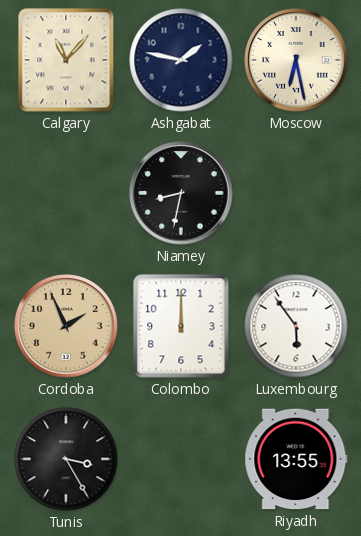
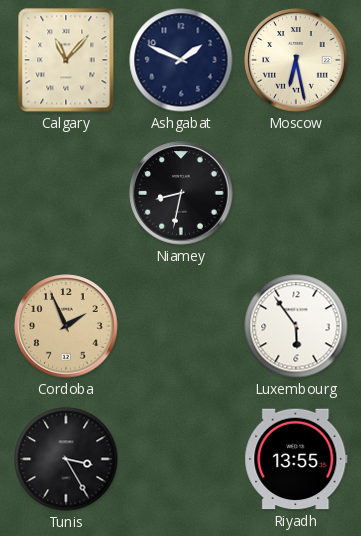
Ashgabat: 1:47 -> 1:49 (181, 60)
Colombo: 12:00 -> none (181, 326)
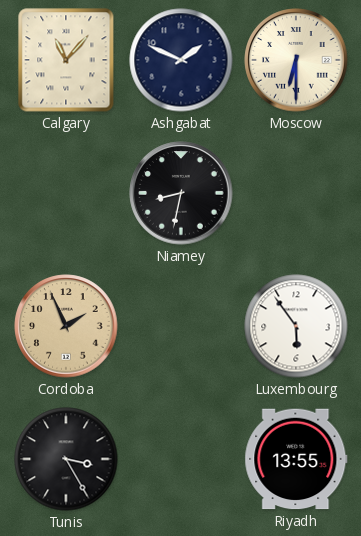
Moscow: 6:28 -> 6:30 (296, 60)
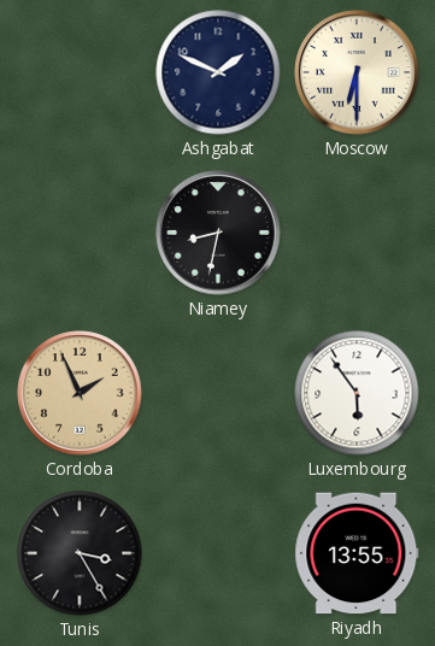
Calgary: 11:07 -> none (66, 60)
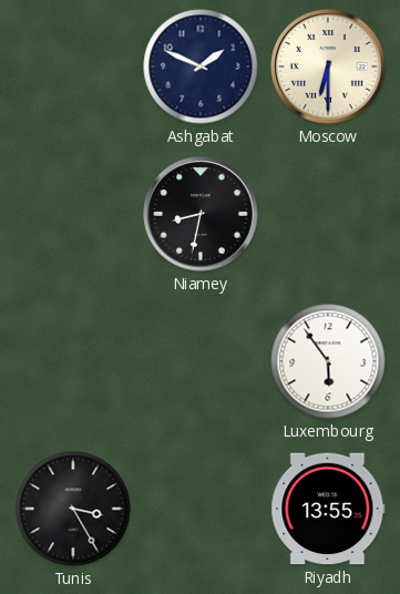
Cordoba: 1:56 -> none (80, 393)
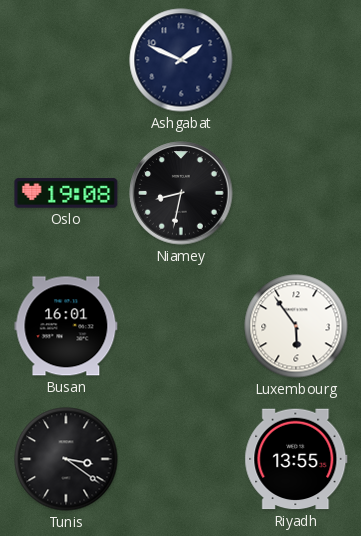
Moscow: 6:30 -> none (328, 66)
Oslo: none -> 19:08 (66, 193)
Busan: none -> 16:01 (66, 326)
Tunis: 3:25 -> 3:21 (66, 459)
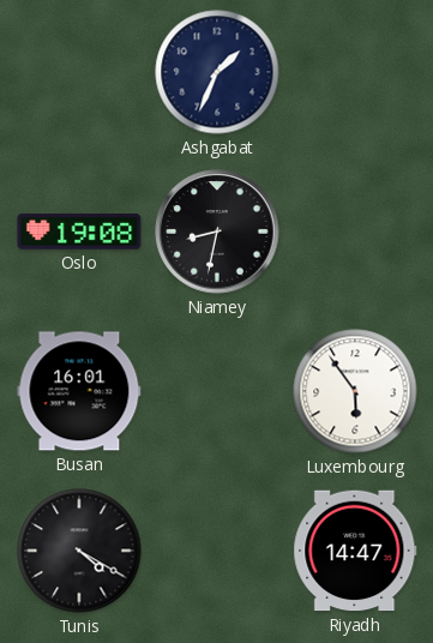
Ashgabat: 1:49 -> 1:34 (217, 72)
Tunis: 3:21 -> 4:20 (79, 551)
Riyadh: 13:55 -> 14:47 (355, 551)
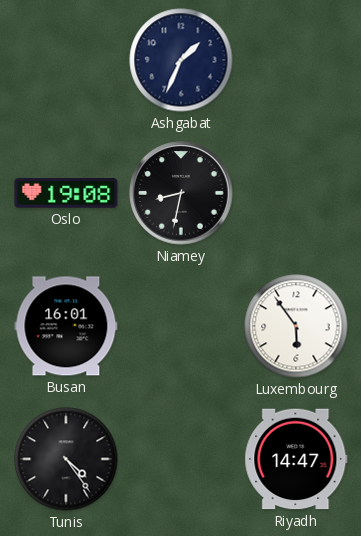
Tunis: 4:20 -> 4:24 (66, 459)
